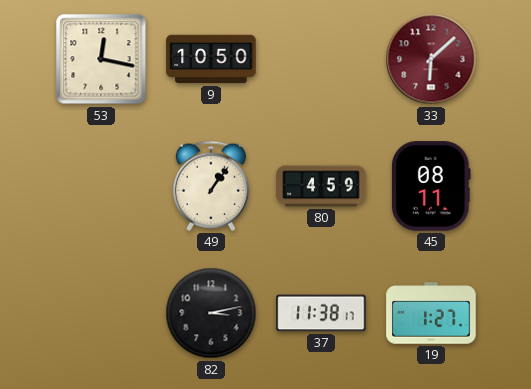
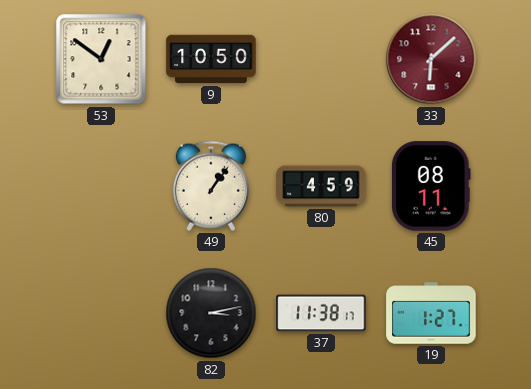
53: 12:17 -> 12:51 (101, 59)
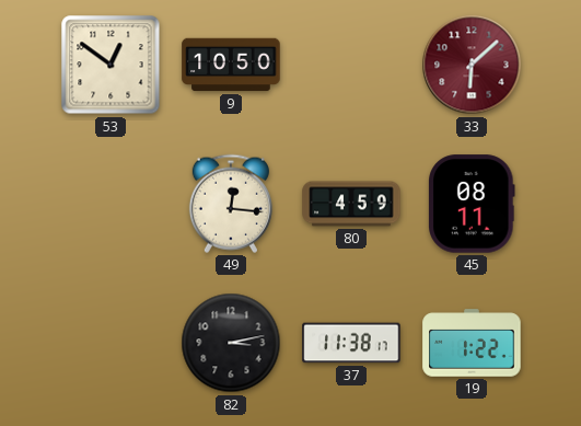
49: 1:06 -> 12:16 (231, 204)
19: 1:27 -> 1:22 (472, 343)
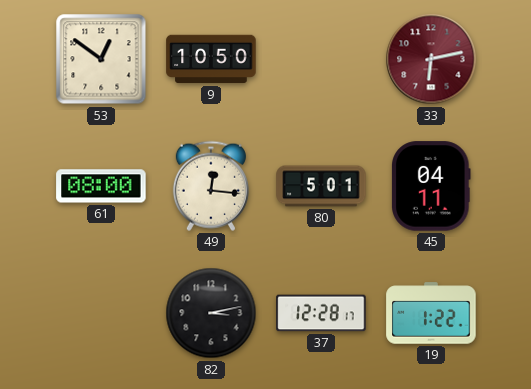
33: 6:08 -> 6:13 (431, 59)
61: none -> 08:00 (101, 186)
80: 4:59 -> 5:01 (321, 186)
45: 08:11 -> 04:11 (431, 186)
37: 11:38 -> 12:28 (321, 313)
